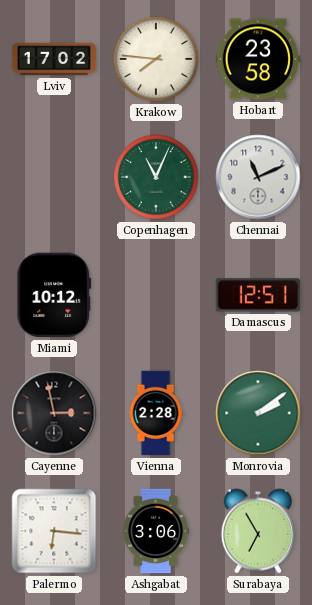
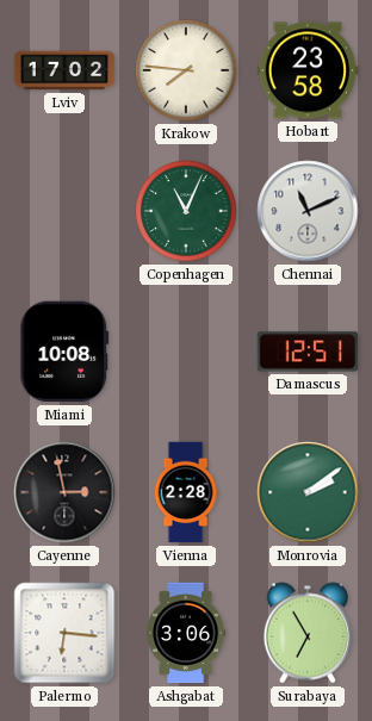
Miami: 10:12 -> 10:08 (64, 352)
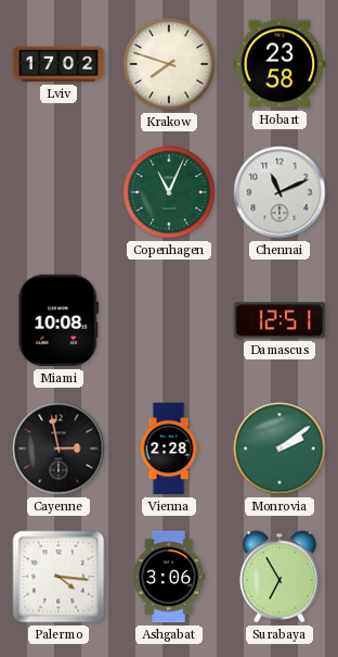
Krakow: 7:46 -> 7:48 (169, 64)
Palermo: 6:16 -> 4:16 (58, 577)
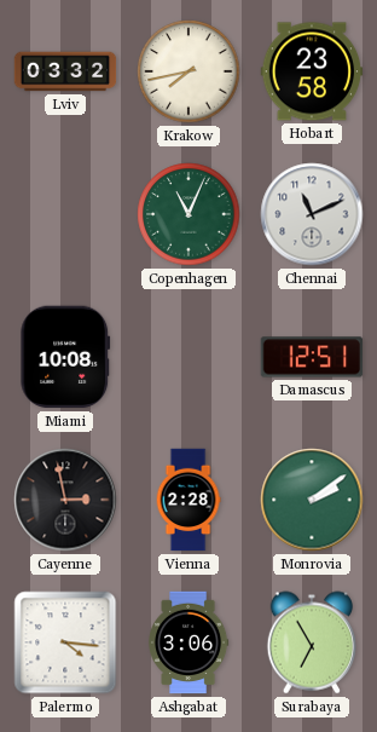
Lviv: 17:02 -> 03:32 (65, 71)
Krakow: 7:48 -> 7:43 (188, 71)
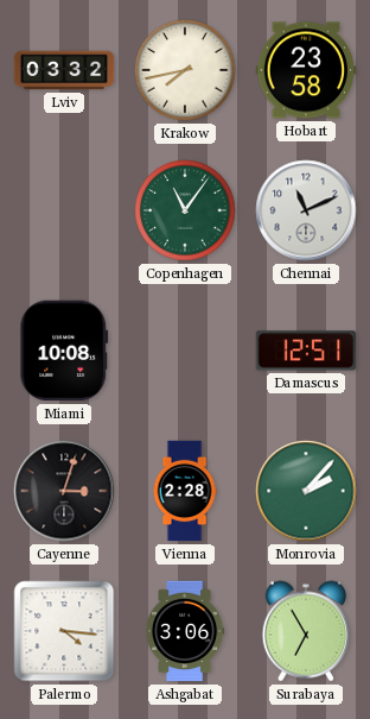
Copenhagen: 11:04 -> 11:06 (185, 210)
Cayenne: 2:58 -> 3:03 (64, 491)
Monrovia: 2:09 -> 2:07 (306, 491)
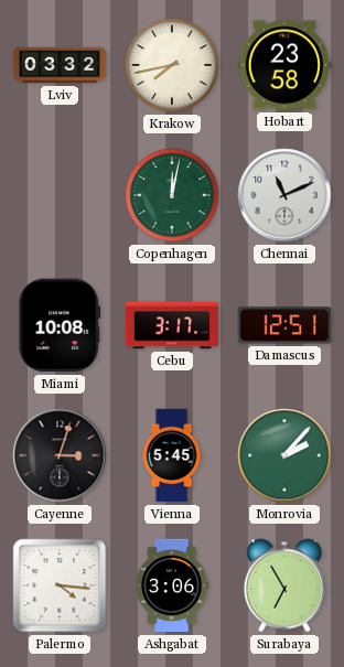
Copenhagen: 11:06 -> 12:02 (172, 195)
Cebu: none -> 3:17 (172, 325)
Vienna: 2:28 -> 5:45 (172, 455)
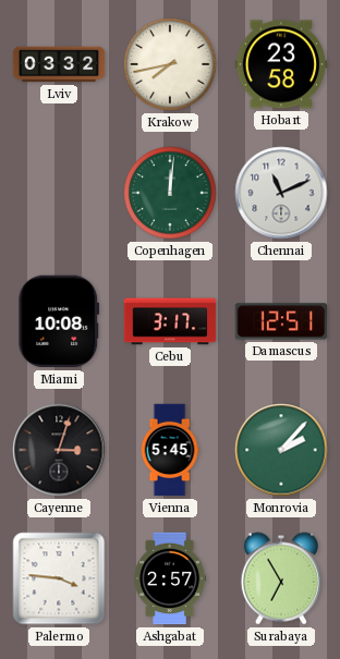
Copenhagen: 12:02 -> 12:01 (170, 193)
Palermo: 4:16 -> 3:46 (59, 578)
Ashgabat: 3:06 -> 2:57 (171, 578)
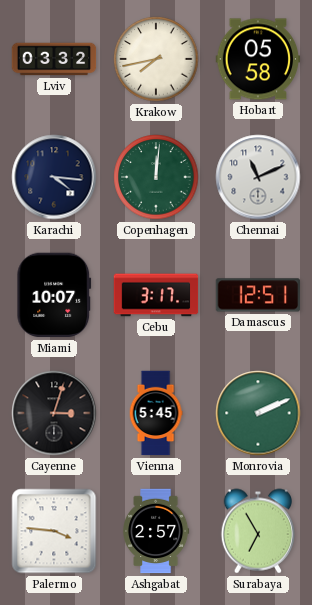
Hobart: 23:58 -> 05:58 (258, 59)
Karachi: none -> 4:16 (54, 177)
Miami: 10:08 -> 10:07 (54, 295)
Monrovia: 2:07 -> 2:11 (258, 413)
